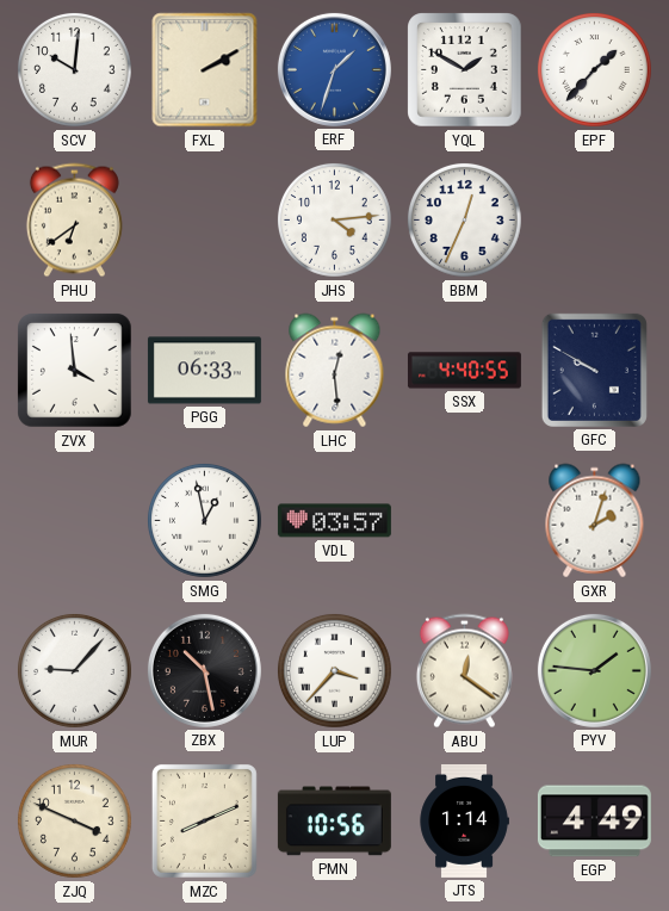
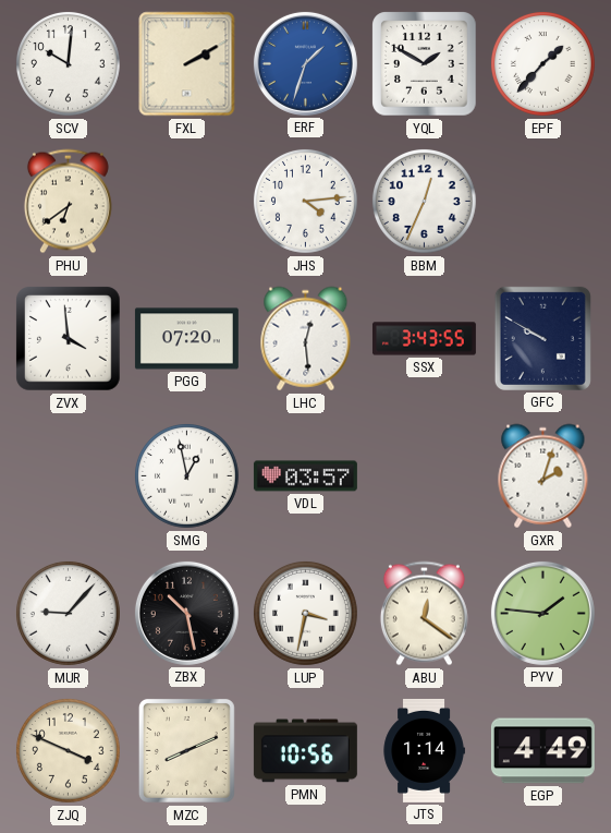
PGG: 06:33 -> 07:20 (186, 339)
SSX: 4:40 -> 3:43 (424, 339)
LUP: 3:37 -> 3:32 (306, 614)
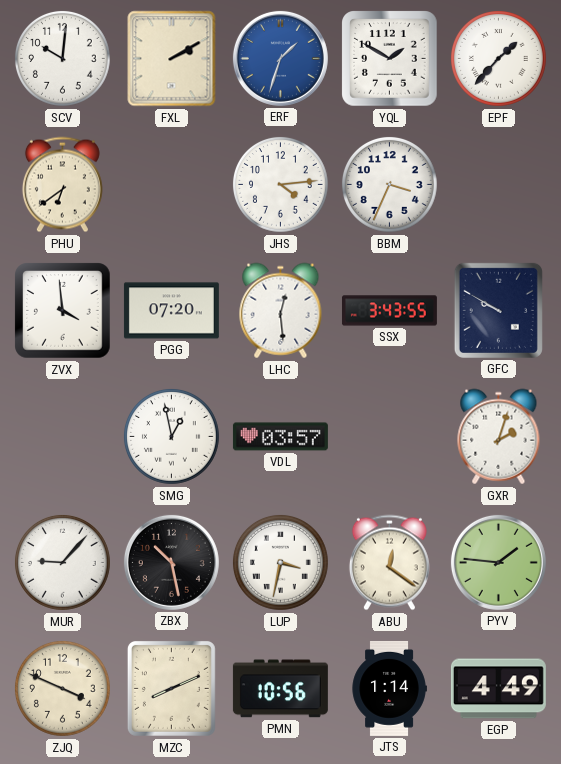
BBM: 12:34 -> 3:34 (390, 185)
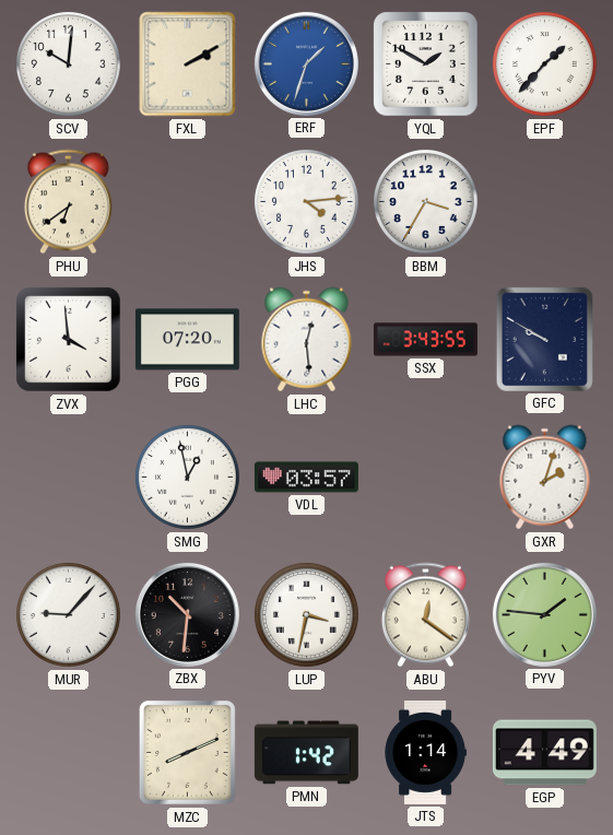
BBM: 3:34 -> 3:35 (426, 202)
ZBX: 10:28 -> 10:31 (187, 614)
ZJQ: 3:49 -> none (63, 689)
PMN: 10:56 -> 1:42 (306, 753)
